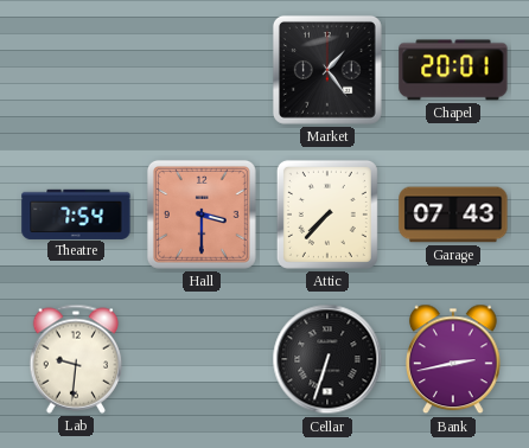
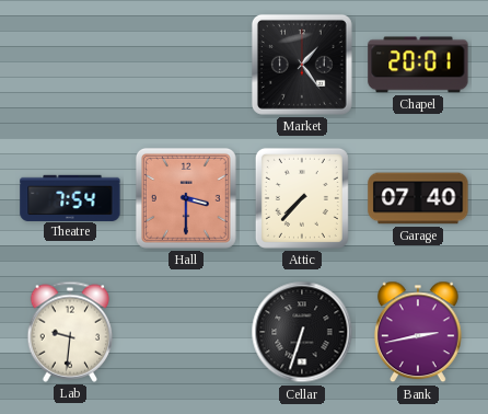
Garage: 07:43 -> 07:40 (418, 198)
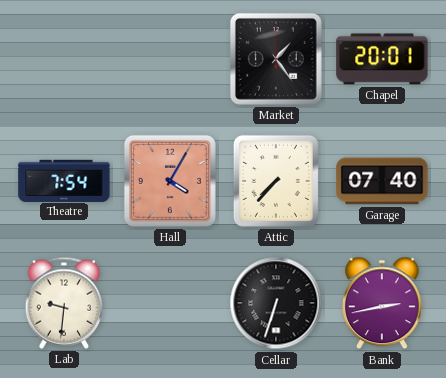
Hall: 3:30 -> 4:05 (170, 181)
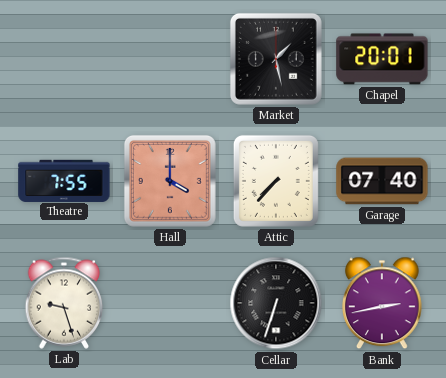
Market: 1:24 -> 1:28 (276, 59)
Theatre: 7:54 -> 7:55 (64, 180)
Hall: 4:05 -> 4:00 (170, 181)
Lab: 9:31 -> 9:27 (64, 303)
